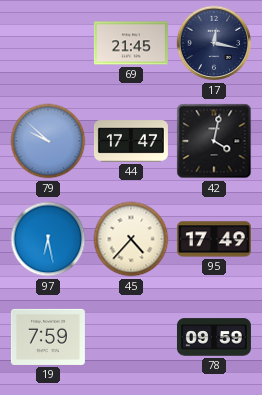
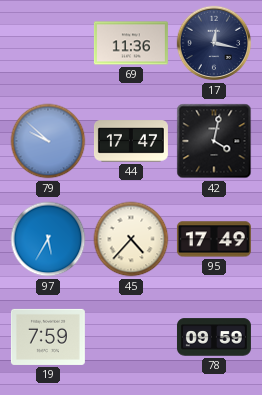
69: 21:45 -> 11:36 (131, 43)
97: 6:28 -> 5:35 (48, 239)
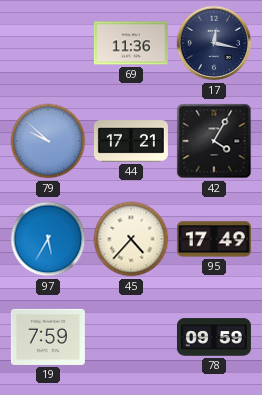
44: 17:47 -> 17:21 (131, 141)
42: 4:02 -> 4:05 (214, 141)
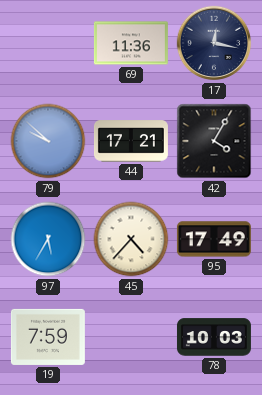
78: 09:59 -> 10:03 (214, 337)
